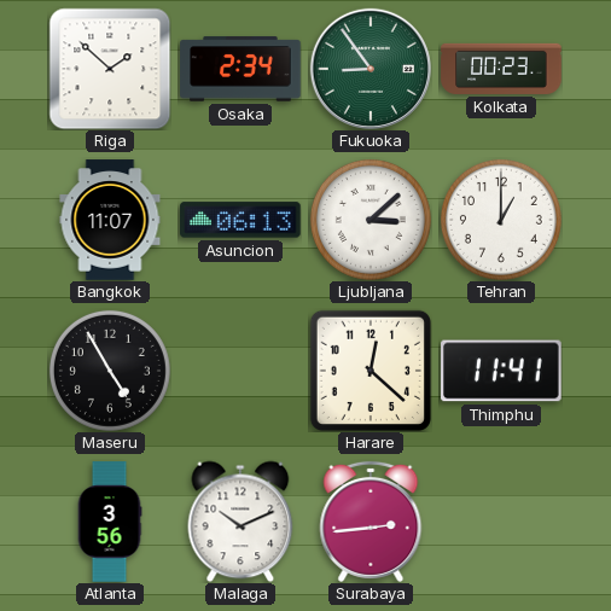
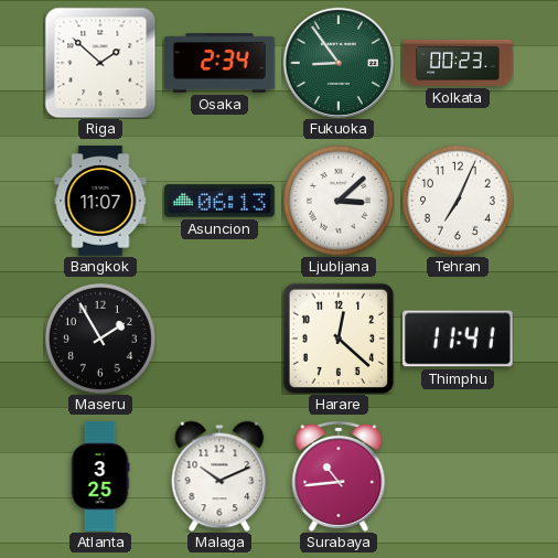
Tehran: 1:00 -> 7:04 (458, 201)
Maseru: 4:55 -> 1:55 (100, 339)
Atlanta: 3:56 -> 3:25 (100, 476)
Surabaya: 2:44 -> 10:44 (339, 476)
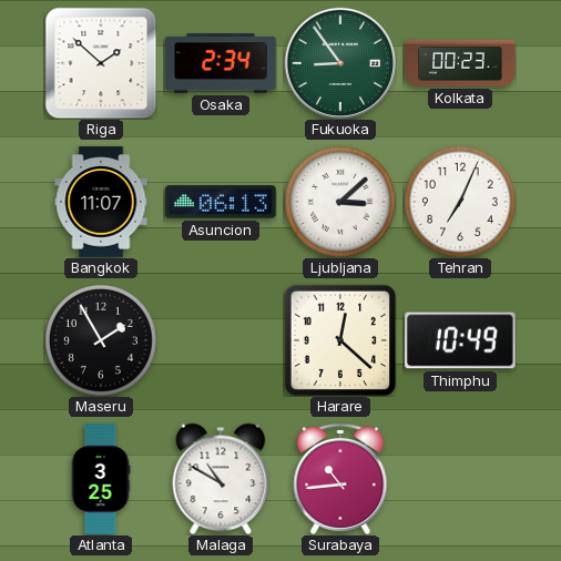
Thimphu: 11:41 -> 10:49 (460, 340)
Malaga: 10:11 -> 10:50 (221, 479)
